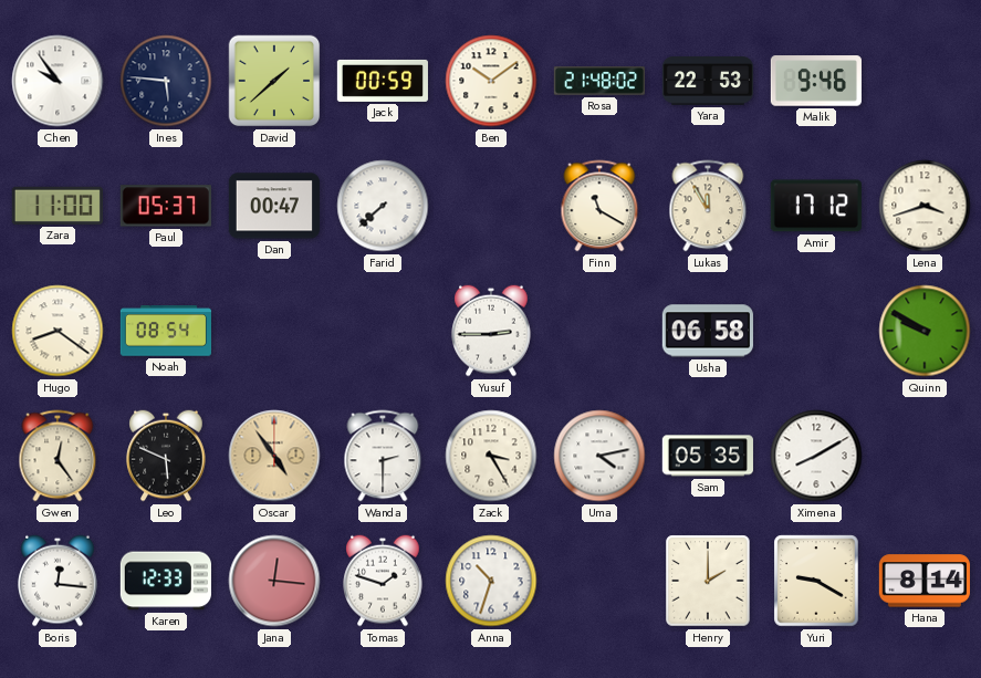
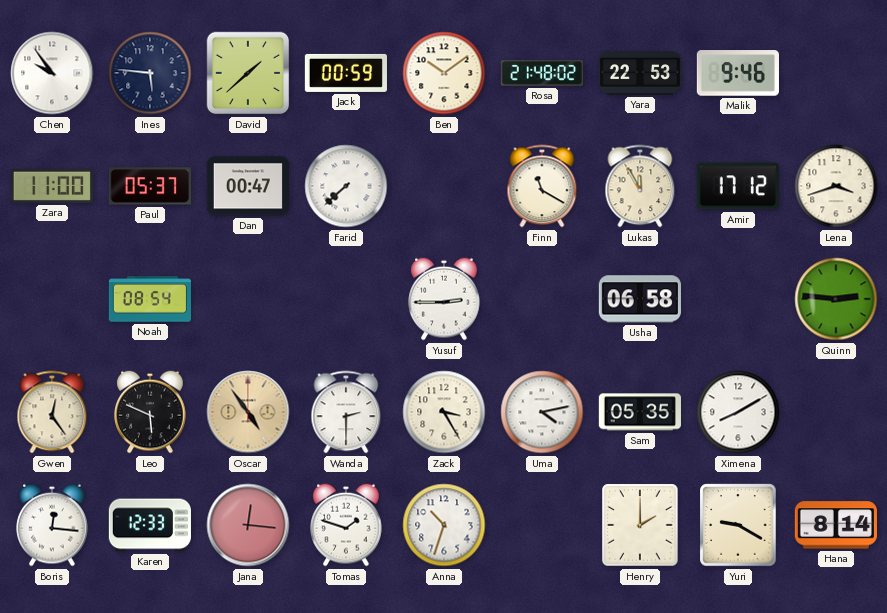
Hugo: 8:21 -> none (58, 331)
Quinn: 9:50 -> 2:46 (836, 299)
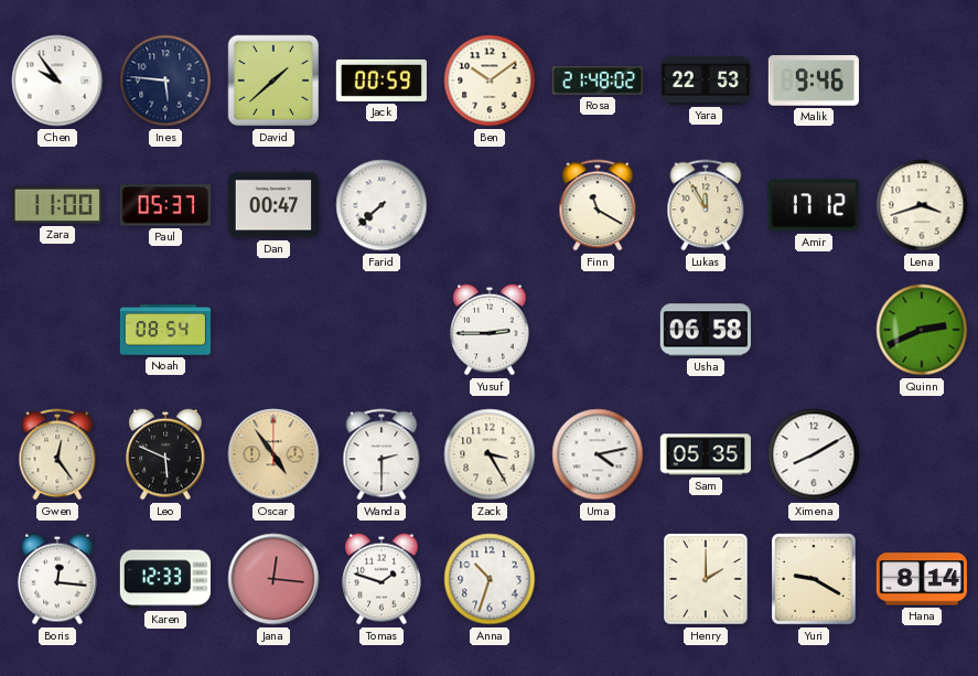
Quinn: 2:46 -> 2:41 (922, 330)
